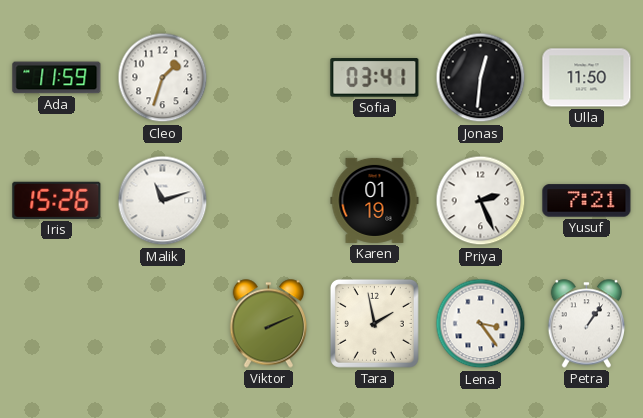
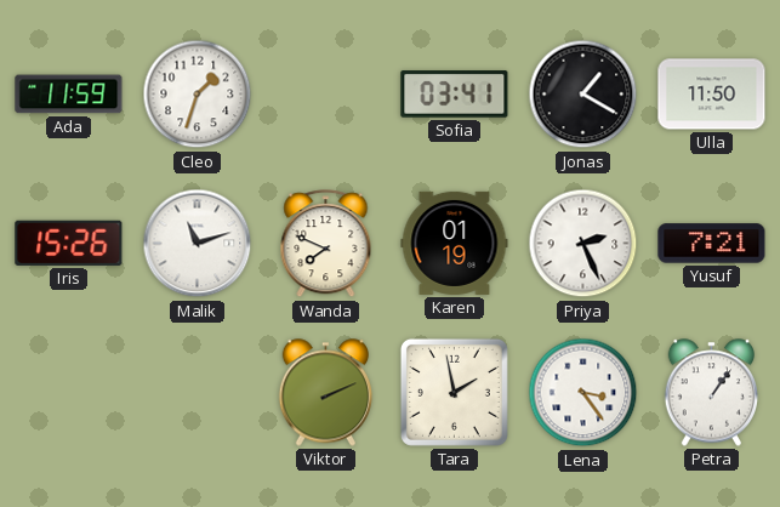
Jonas: 12:31 -> 1:20 (583, 95)
Wanda: none -> 7:49 (326, 244)
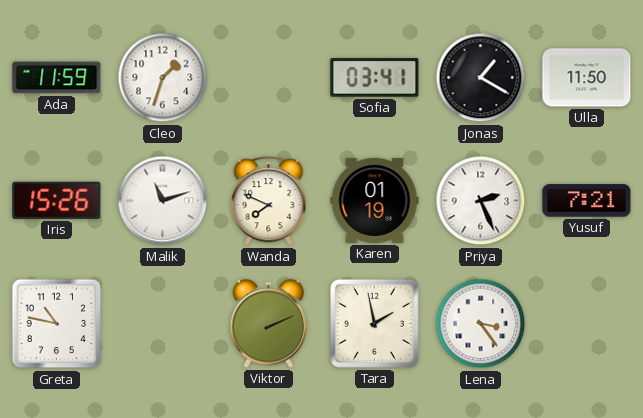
Greta: none -> 10:47 (57, 324)
Petra: 1:06 -> none (712, 393)
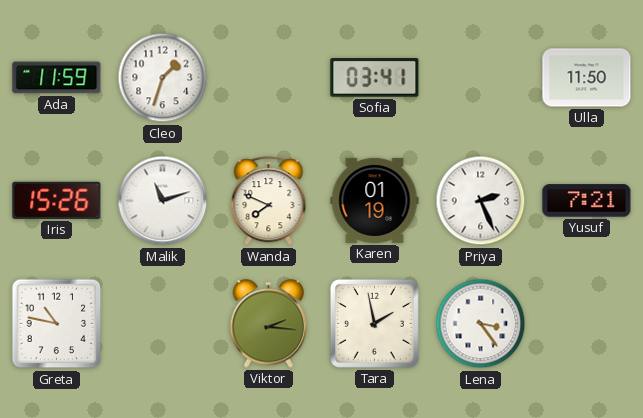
Jonas: 1:20 -> none (481, 78)
Viktor: 2:11 -> 2:16 (269, 324)
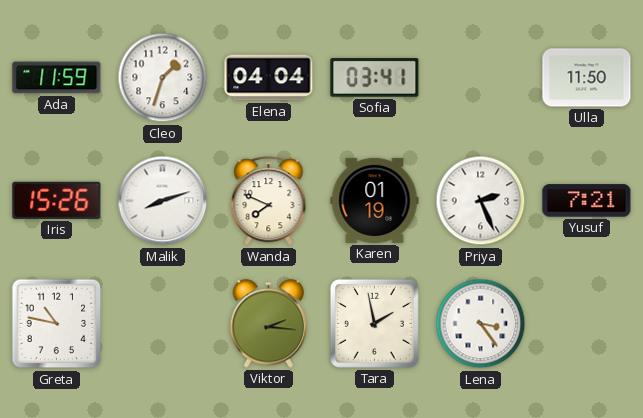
Elena: none -> 04:04 (269, 78)
Malik: 11:12 -> 8:12 (163, 201)
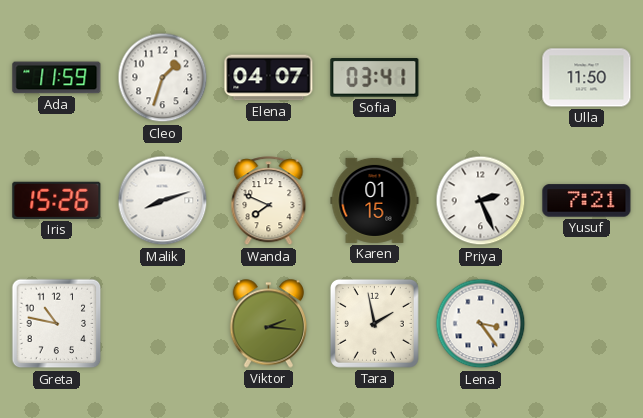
Elena: 04:04 -> 04:07 (269, 78)
Karen: 01:19 -> 01:15 (375, 200)
